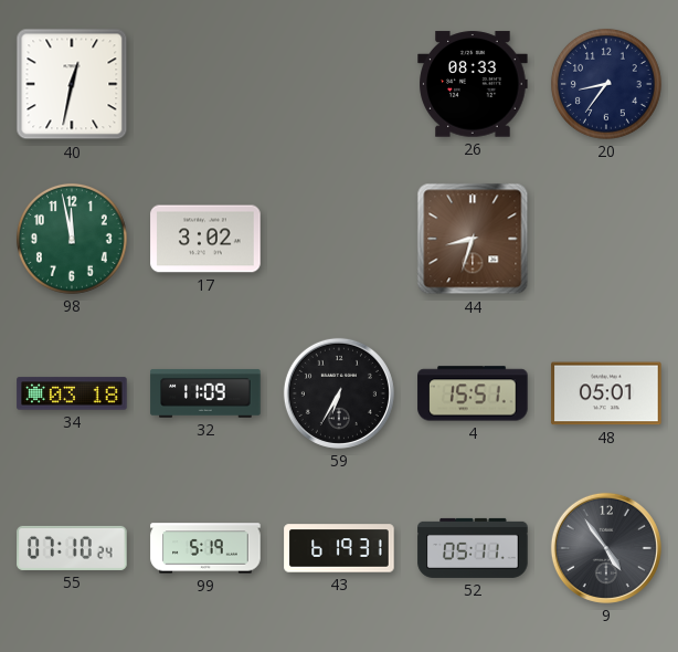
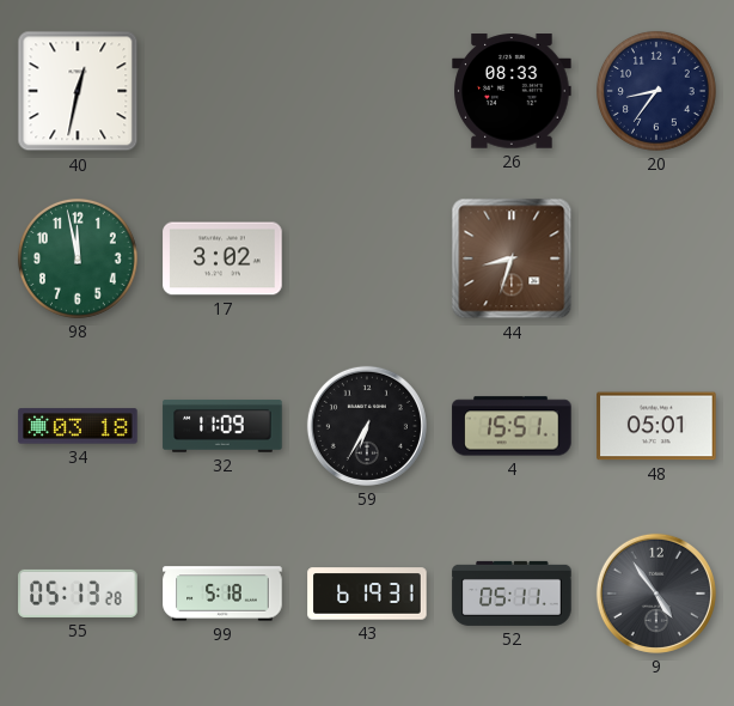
55: 07:10 -> 05:13 (78, 594)
99: 5:19 -> 5:18 (222, 594)
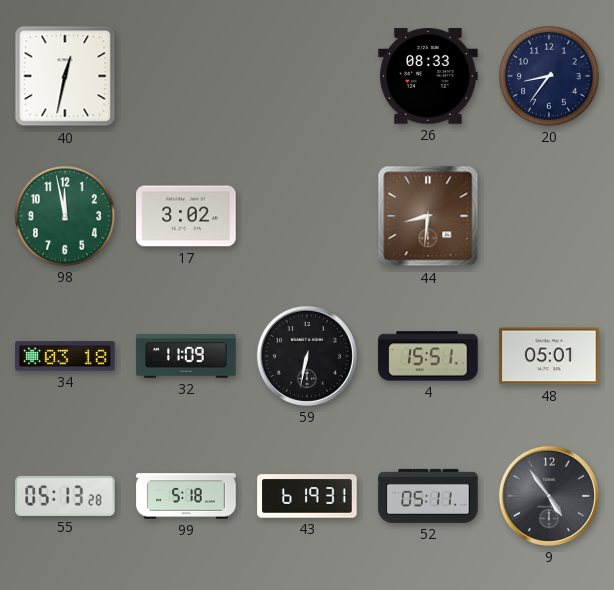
44: 8:33 -> 8:31 (428, 216)
59: 6:35 -> 6:32 (307, 356)
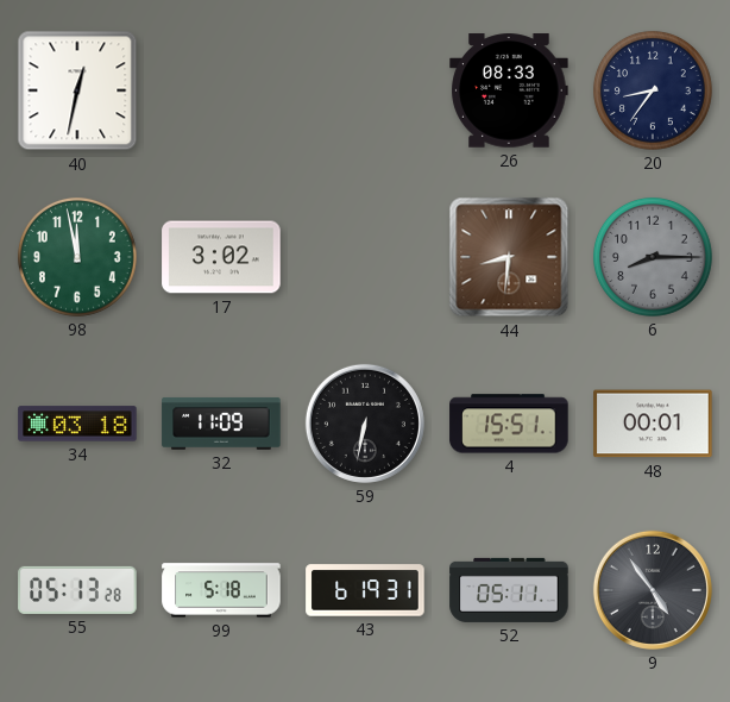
6: none -> 8:15 (653, 257)
48: 05:01 -> 00:01 (653, 424)
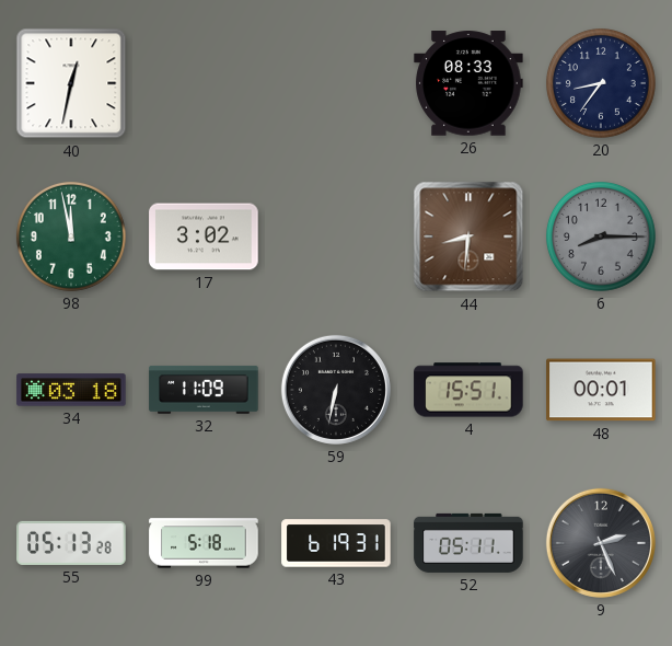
9: 4:54 -> 2:26 (601, 543)
